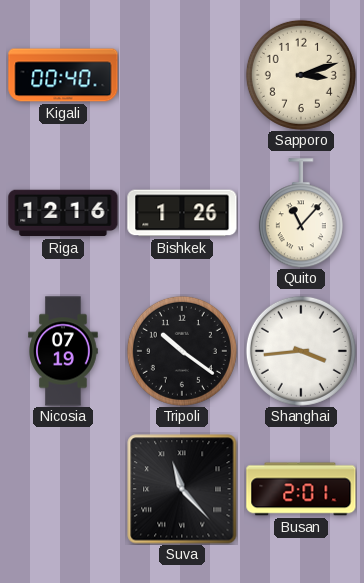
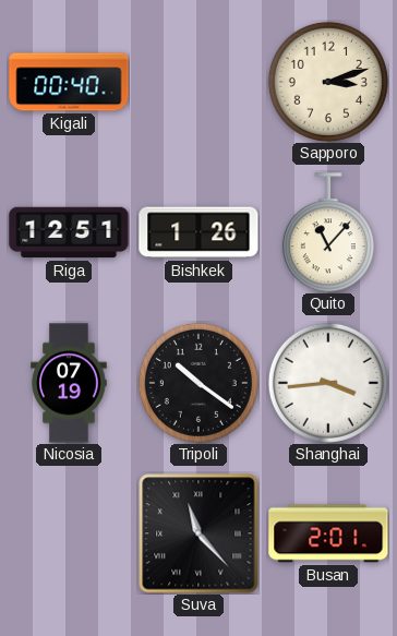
Riga: 12:16 -> 12:51 (69, 232)
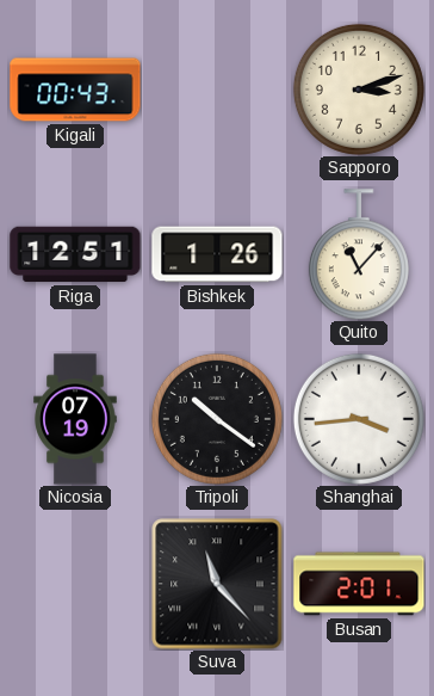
Kigali: 00:40 -> 00:43 (75, 90)
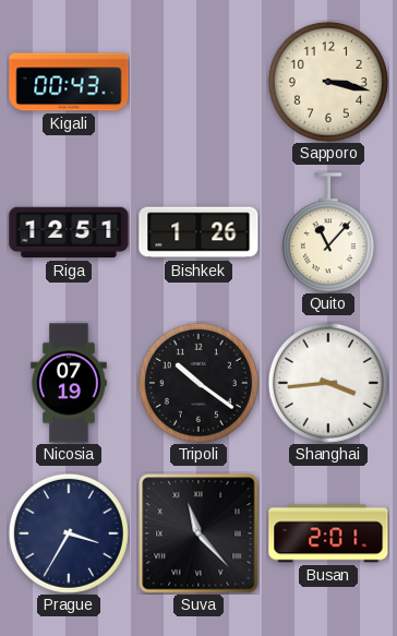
Sapporo: 3:12 -> 3:17 (328, 82)
Prague: none -> 3:35 (69, 533)
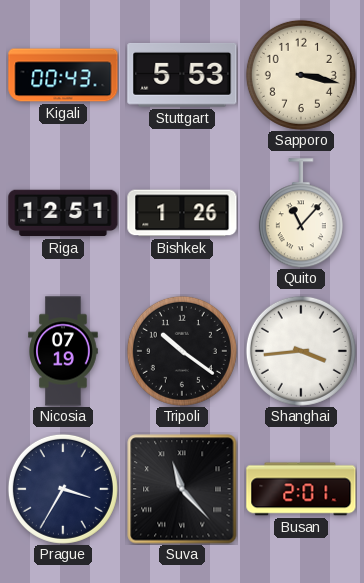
Stuttgart: none -> 5:53 (182, 75)
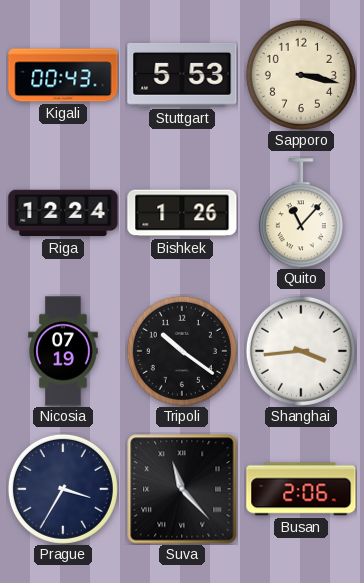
Riga: 12:51 -> 12:24 (63, 213)
Busan: 2:01 -> 2:06 (301, 489)
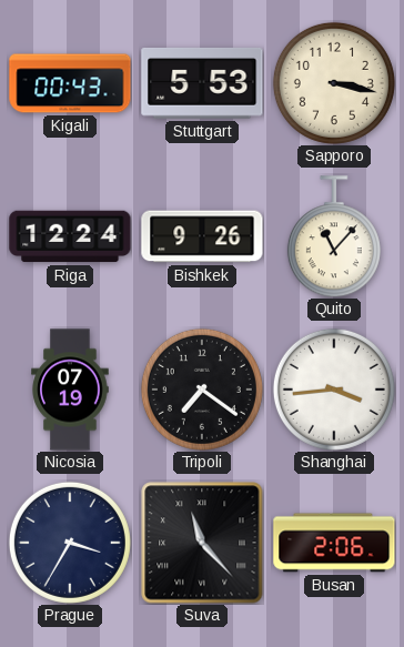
Bishkek: 1:26 -> 9:26 (202, 236)
Tripoli: 10:21 -> 7:21 (202, 390)
